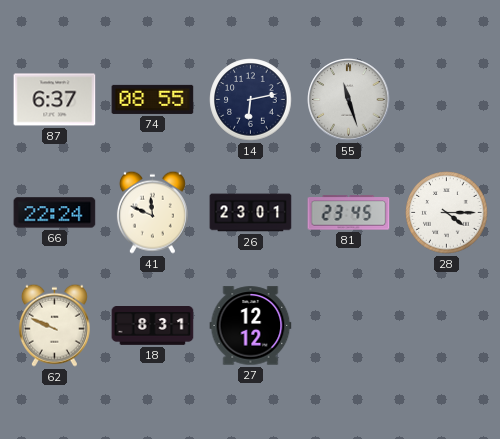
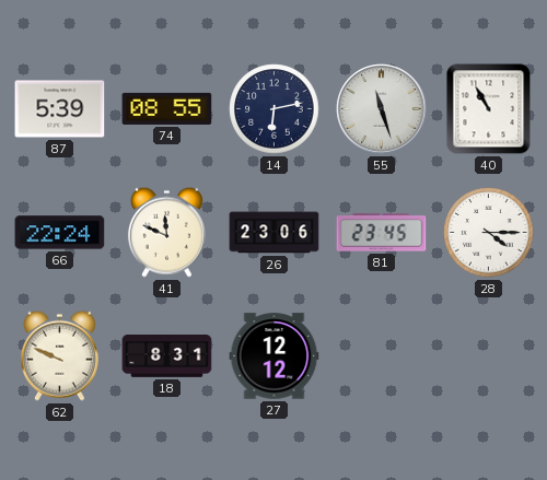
87: 6:37 -> 5:39 (60, 109)
40: none -> 10:55 (489, 109)
26: 23:01 -> 23:06 (275, 233)
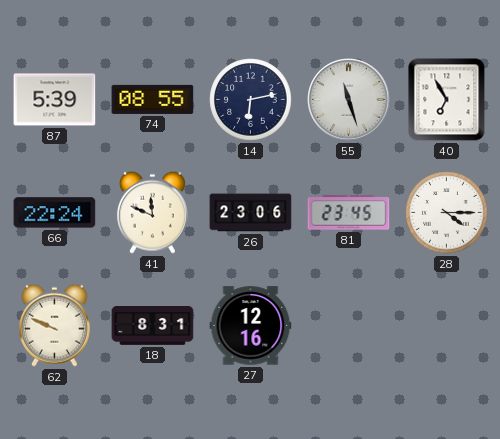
40: 10:55 -> 6:55 (447, 100)
27: 12:12 -> 12:16 (251, 326)
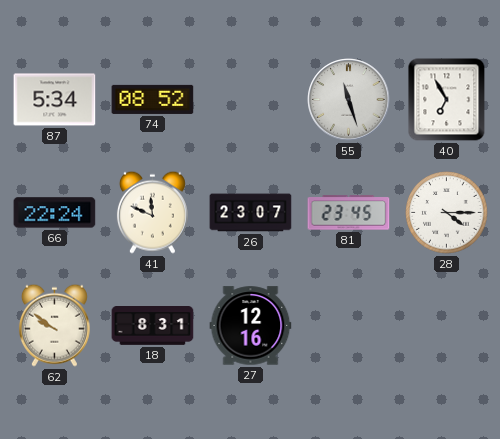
87: 5:39 -> 5:34 (55, 100)
74: 08:55 -> 08:52 (153, 99)
14: 6:13 -> none (251, 100)
26: 23:06 -> 23:07 (251, 213)
62: 9:49 -> 9:51 (54, 325)
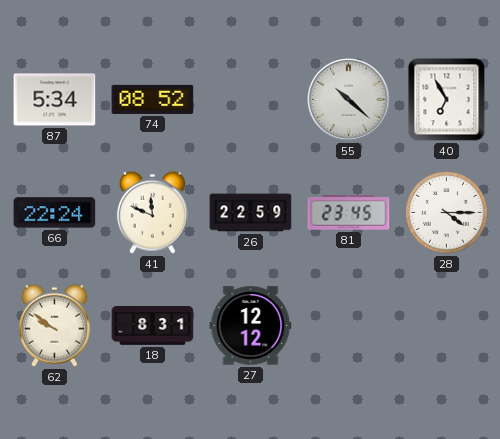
55: 11:27 -> 10:22 (349, 100)
26: 23:07 -> 22:59 (251, 213)
27: 12:16 -> 12:12 (251, 326)
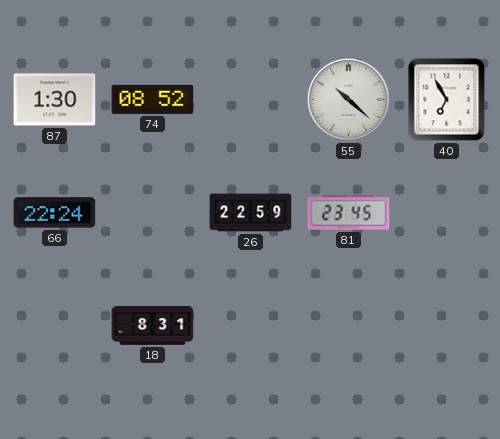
87: 5:34 -> 1:30 (55, 100)
41: 11:49 -> none (152, 212)
28: 4:15 -> none (447, 213)
62: 9:51 -> none (54, 325)
27: 12:12 -> none (251, 326)
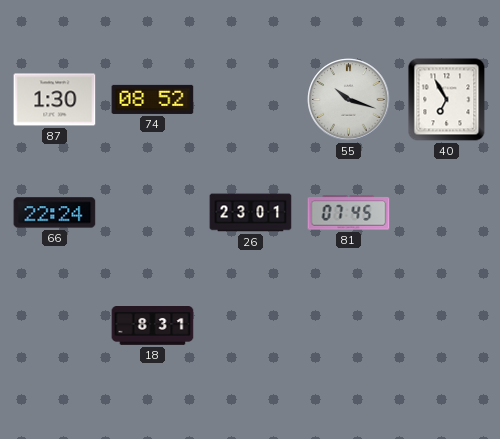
55: 10:22 -> 10:18 (349, 100)
26: 22:59 -> 23:01 (251, 213)
81: 23:45 -> 07:45 (349, 213)
